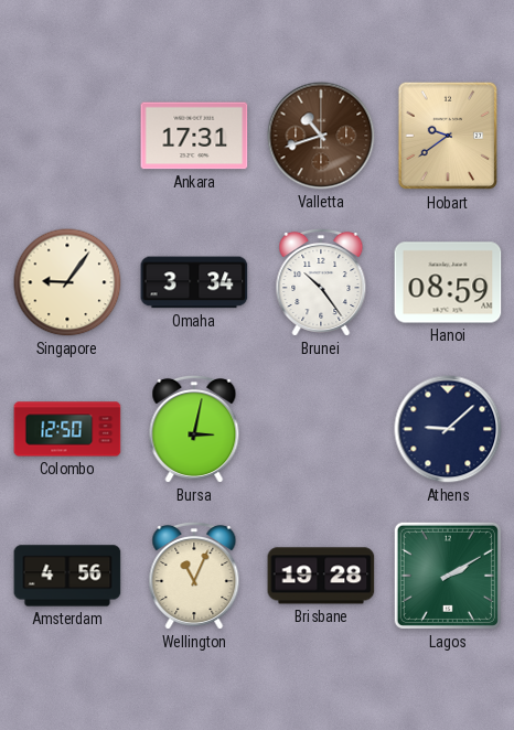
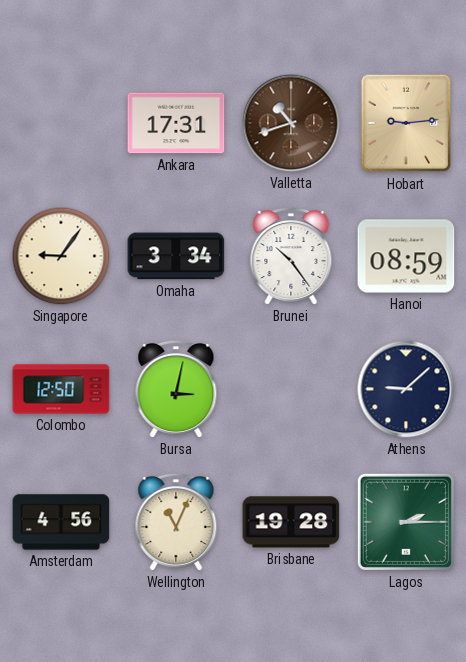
Hobart: 9:39 -> 9:14 (406, 123)
Lagos: 2:10 -> 2:15 (406, 522)
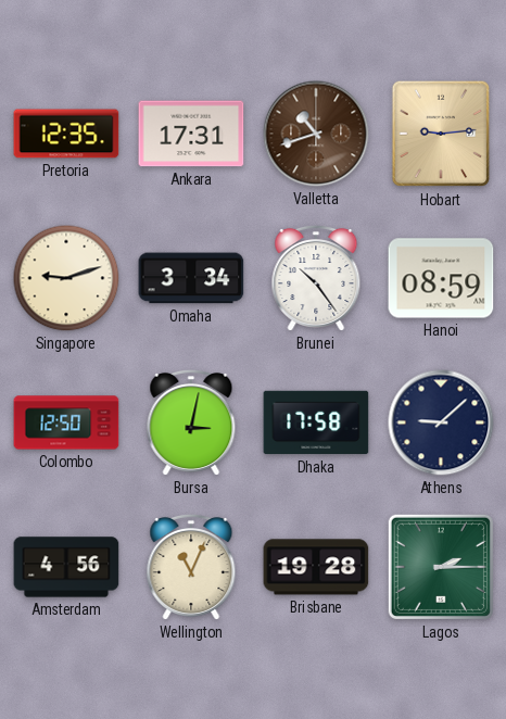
Pretoria: none -> 12:35 (66, 134)
Singapore: 9:06 -> 9:12 (66, 278)
Dhaka: none -> 17:58 (316, 422)
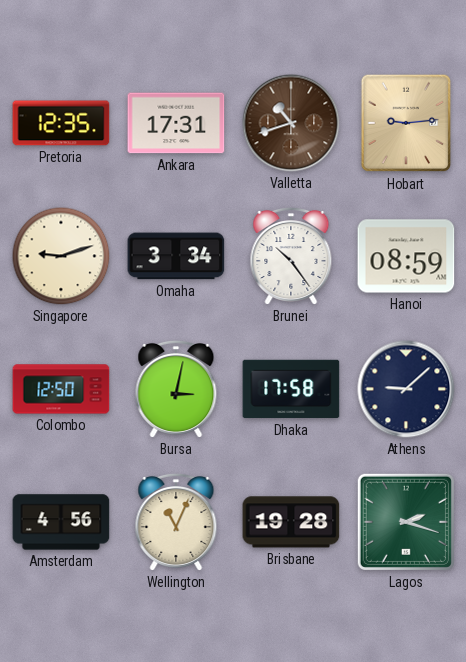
Lagos: 2:15 -> 2:18 (406, 522)
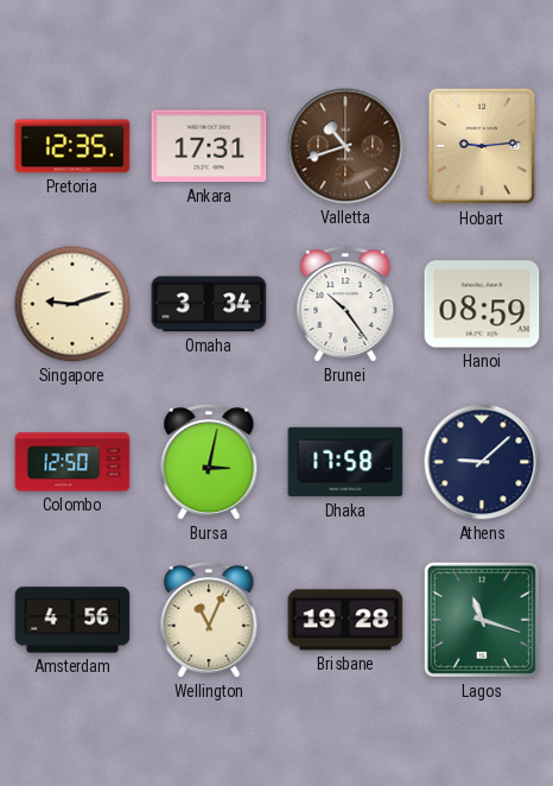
Lagos: 2:18 -> 11:18 (482, 620)
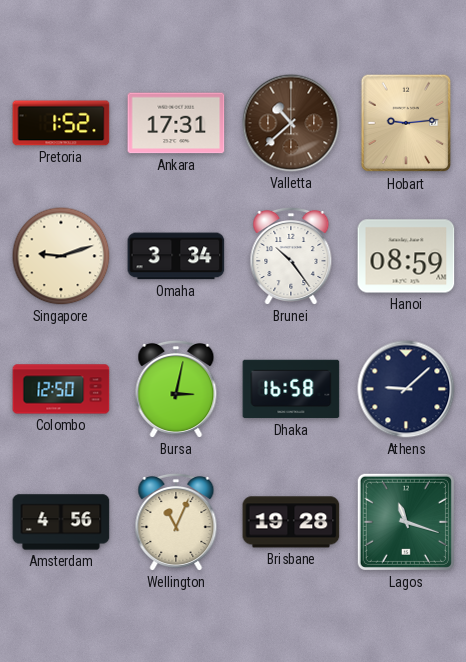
Pretoria: 12:35 -> 1:52 (61, 123)
Valletta: 10:42 -> 10:38 (291, 123)
Dhaka: 17:58 -> 16:58 (291, 389)
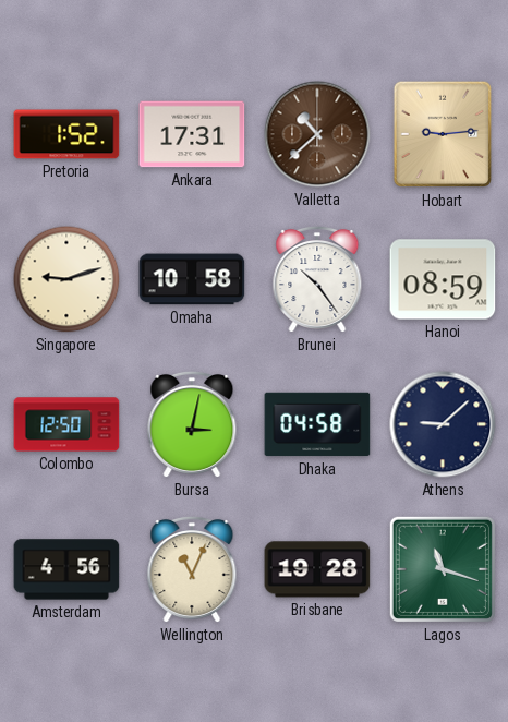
Omaha: 3:34 -> 10:58 (192, 279)
Dhaka: 16:58 -> 04:58 (317, 424)
